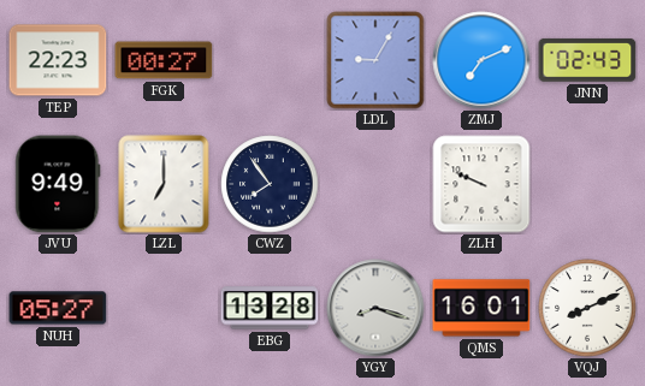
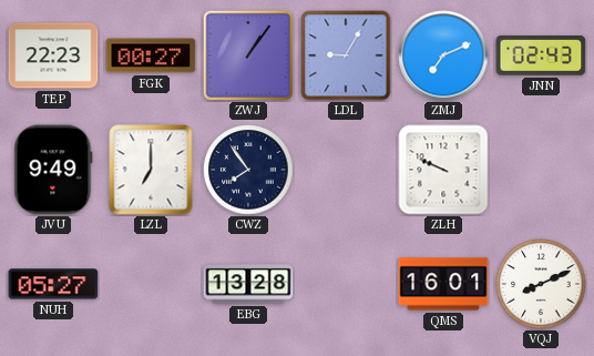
ZWJ: none -> 1:06 (248, 55)
YGY: 8:18 -> none (375, 308)
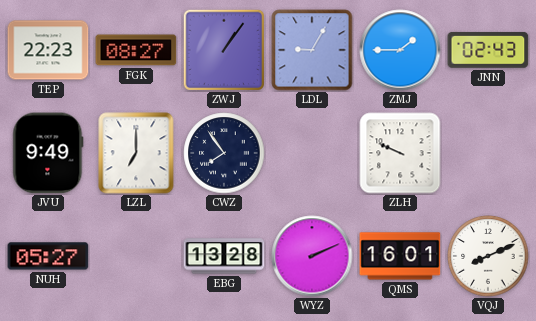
FGK: 00:27 -> 08:27 (136, 50)
ZMJ: 7:11 -> 1:45 (400, 50)
WYZ: none -> 2:11 (312, 256)
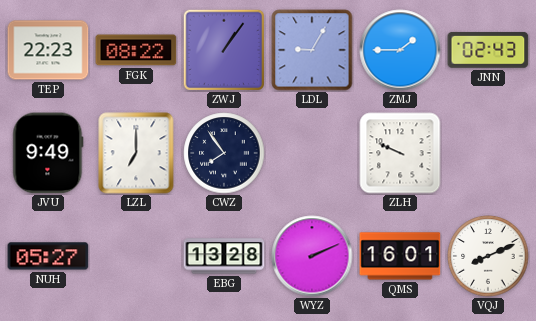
FGK: 08:27 -> 08:22 (136, 50)
